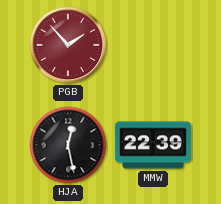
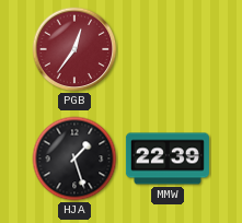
PGB: 1:53 -> 12:36 (74, 49)
HJA: 12:28 -> 1:27 (74, 159)
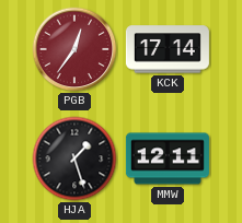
KCK: none -> 17:14 (168, 49)
MMW: 22:39 -> 12:11 (168, 159)
